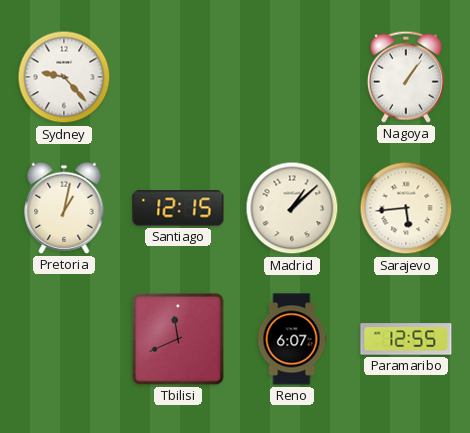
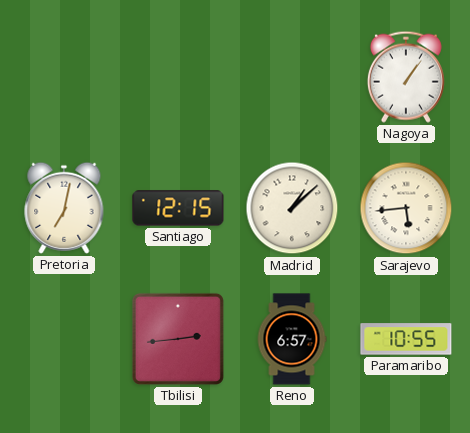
Sydney: 9:23 -> none (64, 77)
Pretoria: 1:02 -> 7:02 (64, 208)
Tbilisi: 11:41 -> 2:44 (178, 339)
Reno: 6:07 -> 6:57 (292, 339)
Paramaribo: 12:55 -> 10:55 (406, 339)
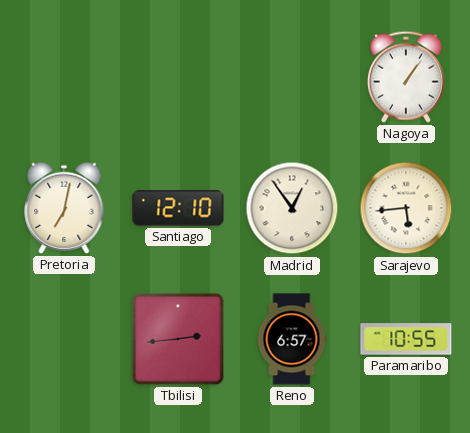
Santiago: 12:15 -> 12:10 (178, 208)
Madrid: 1:08 -> 12:54 (292, 208)
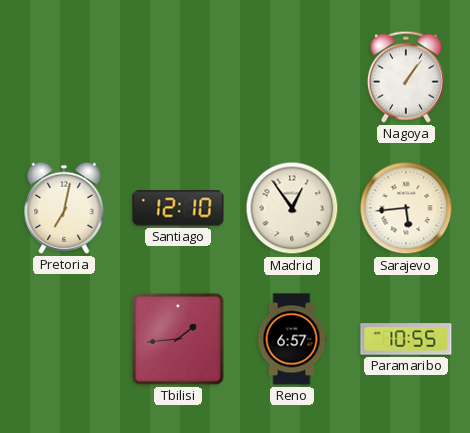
Tbilisi: 2:44 -> 1:44 (178, 339)
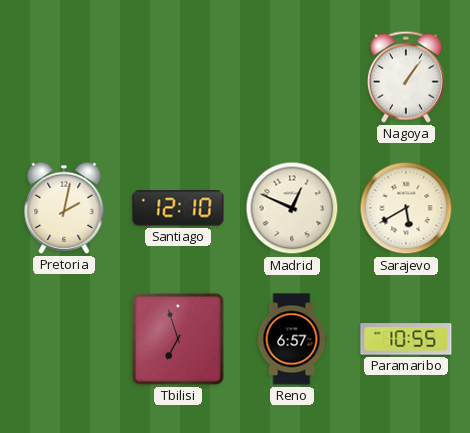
Pretoria: 7:02 -> 2:02 (64, 208)
Madrid: 12:54 -> 12:49 (292, 208)
Sarajevo: 5:44 -> 5:40 (406, 208)
Tbilisi: 1:44 -> 6:57 (178, 339)
